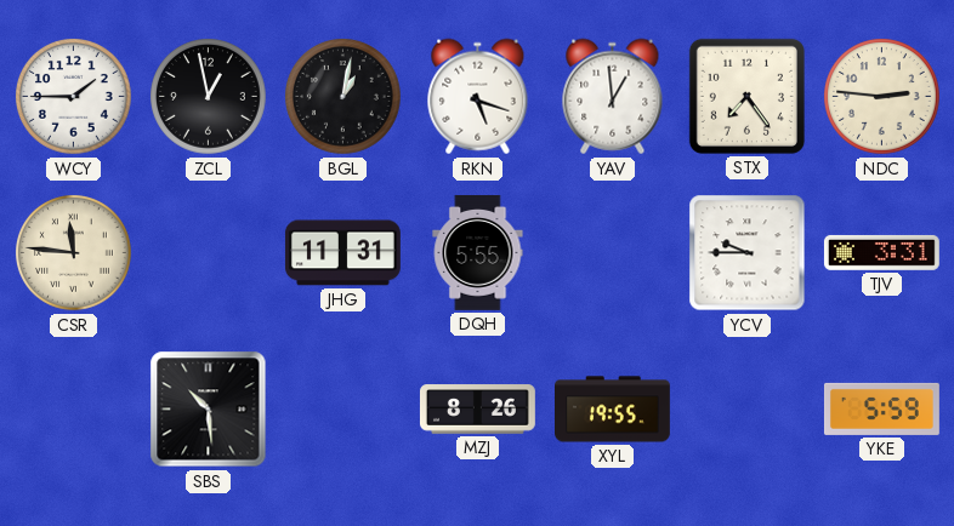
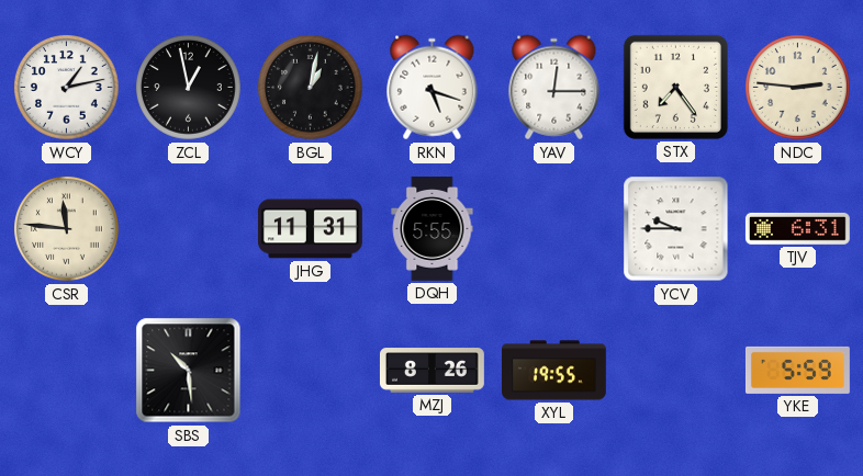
WCY: 1:45 -> 1:13 (67, 88)
YAV: 12:59 -> 12:15 (554, 88)
TJV: 3:31 -> 6:31 (797, 228)
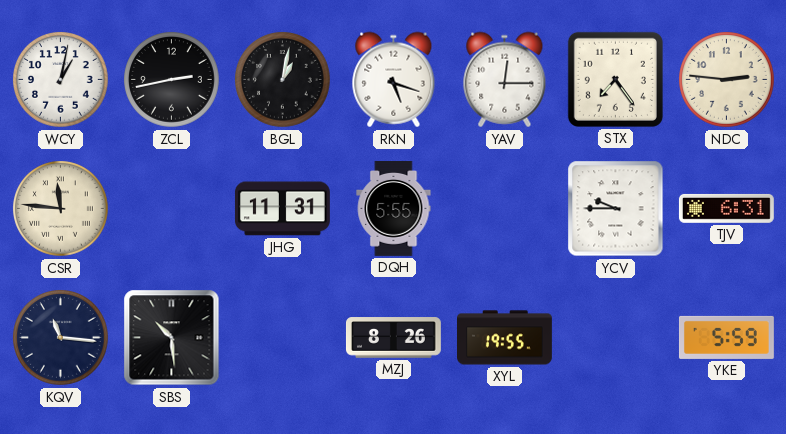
WCY: 1:13 -> 1:02 (61, 80)
ZCL: 12:58 -> 2:43 (172, 80)
KQV: none -> 11:16 (61, 338)
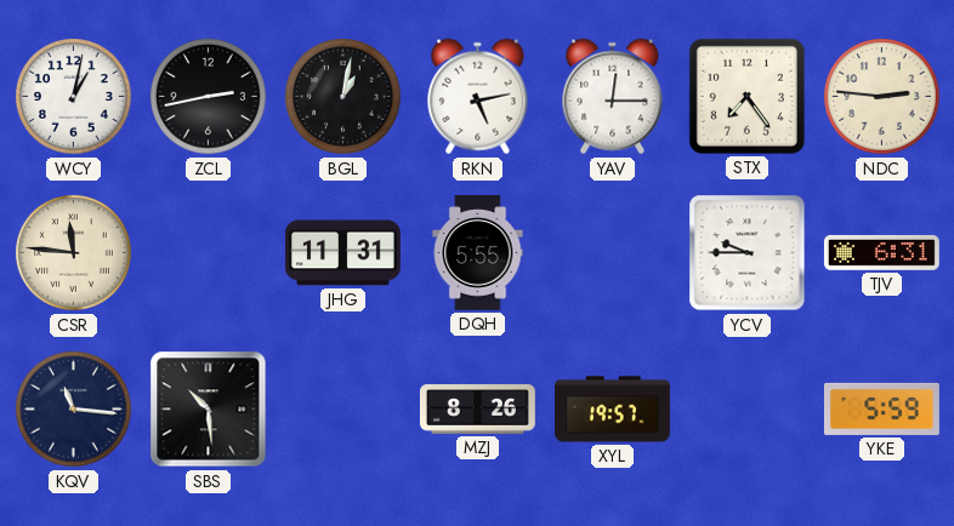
RKN: 5:18 -> 5:13 (478, 97)
XYL: 19:55 -> 19:57 (613, 410)
